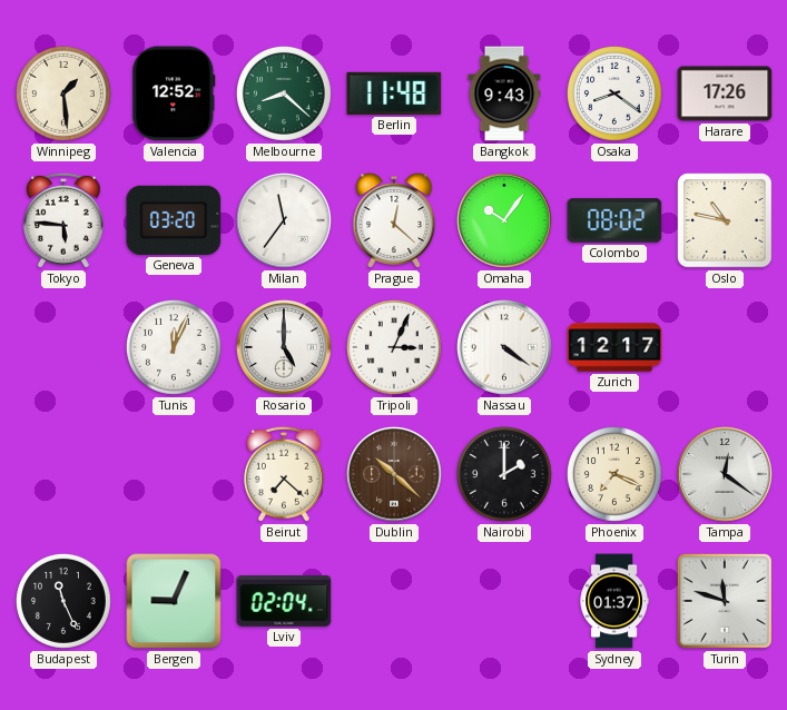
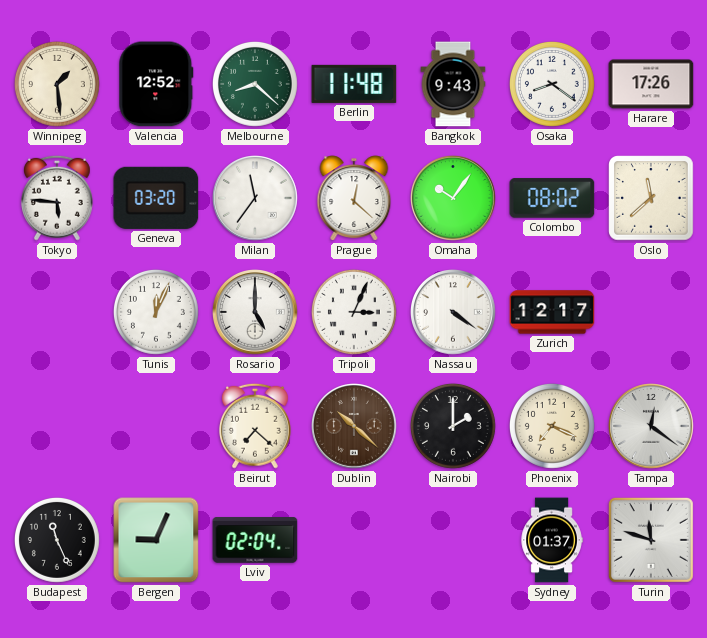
Oslo: 10:47 -> 11:38 (651, 198)
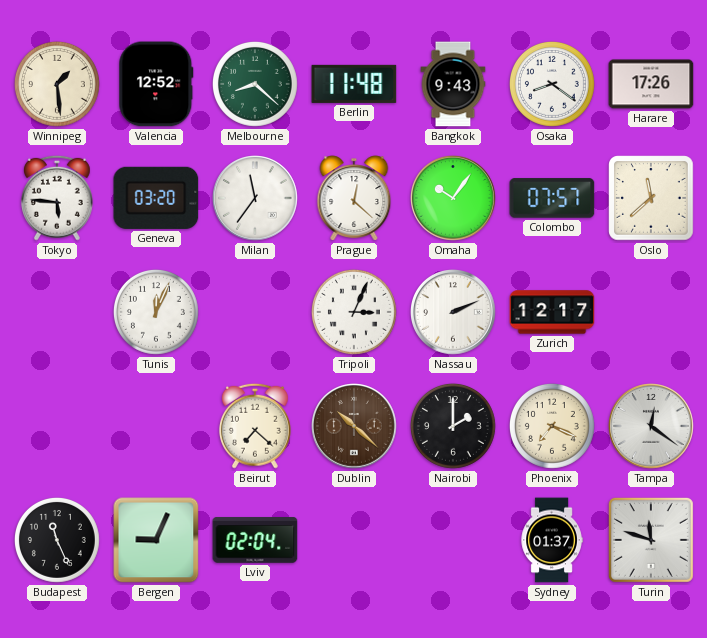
Colombo: 08:02 -> 07:57 (552, 198)
Rosario: 5:00 -> none (256, 313)
Nassau: 4:21 -> 2:11 (454, 313)
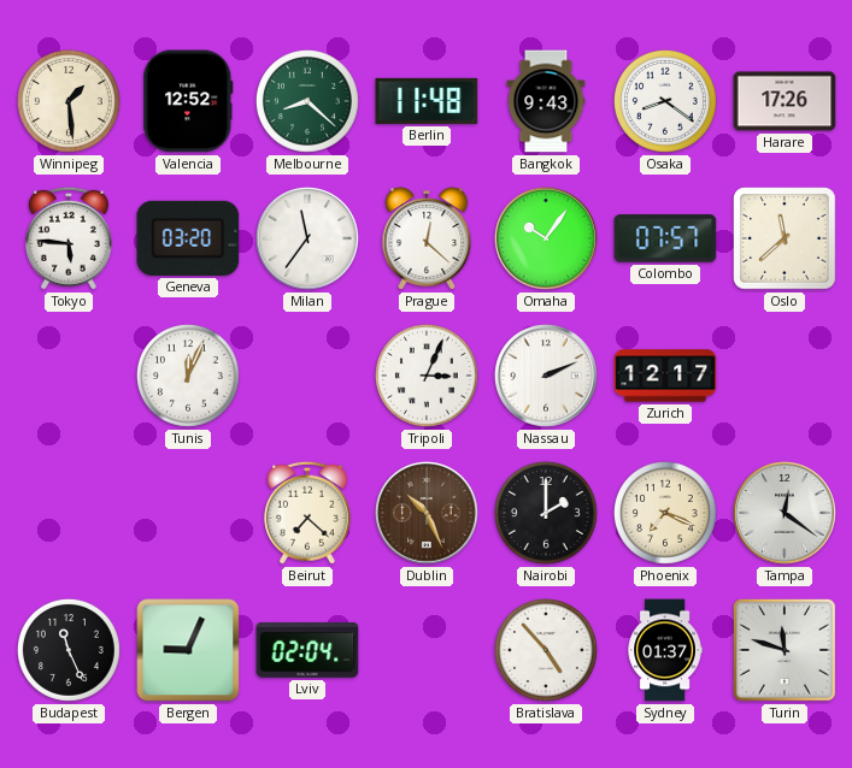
Dublin: 10:22 -> 10:26 (428, 514)
Bratislava: none -> 4:53 (546, 650)
